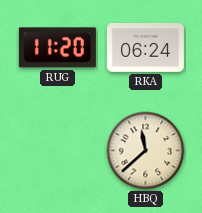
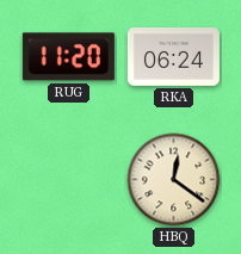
HBQ: 11:38 -> 12:21 (174, 180)
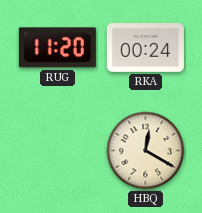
RKA: 06:24 -> 00:24 (145, 48)
HBQ: 12:21 -> 12:20 (146, 151)
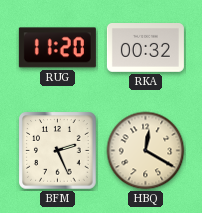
RKA: 00:24 -> 00:32 (145, 48)
BFM: none -> 2:26 (58, 151)
